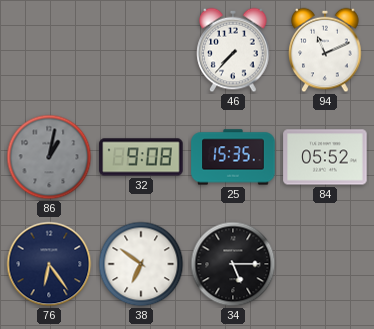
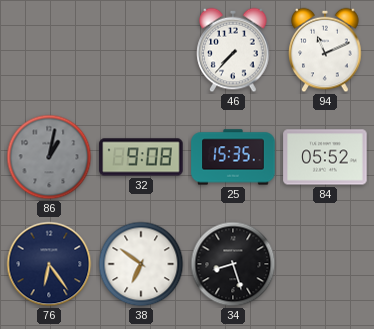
34: 5:15 -> 8:27 (233, 264)
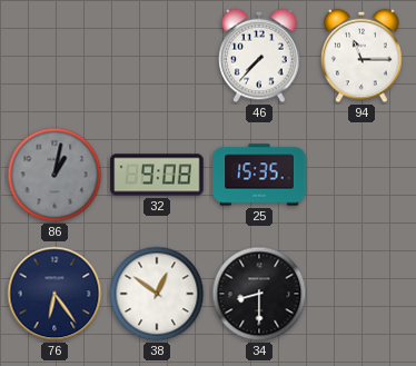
94: 11:11 -> 11:15 (361, 56)
84: 05:52 -> none (325, 157)
38: 6:51 -> 12:51 (157, 294)
34: 8:27 -> 8:30 (259, 294)
